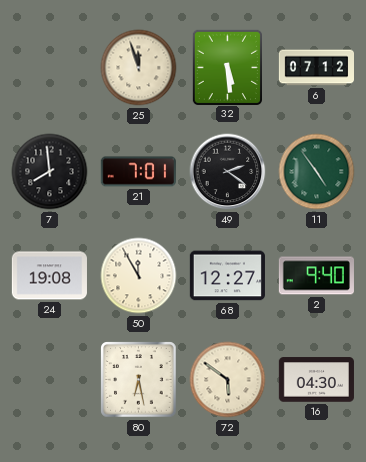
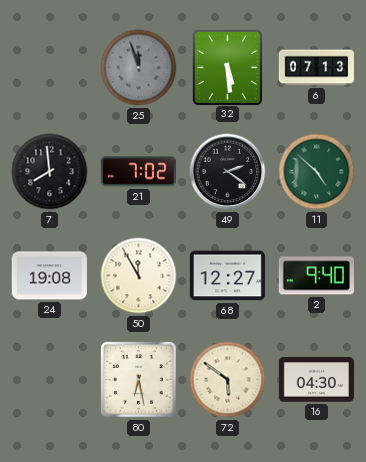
25 dial: cream -> grey (139, 68)
6: 07:12 -> 07:13 (316, 68)
21: 7:01 -> 7:02 (138, 172)
11: 4:54 -> 4:52 (317, 172)
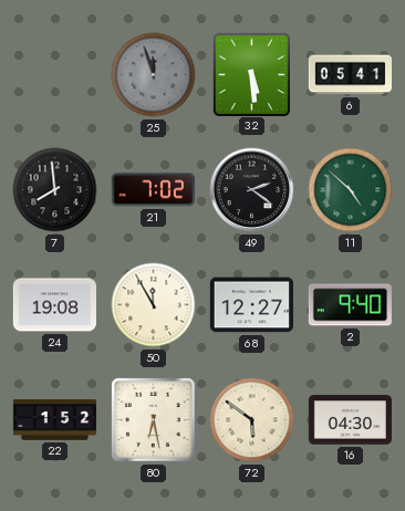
6: 07:13 -> 05:41 (350, 75)
22: none -> 1:52 (54, 420)
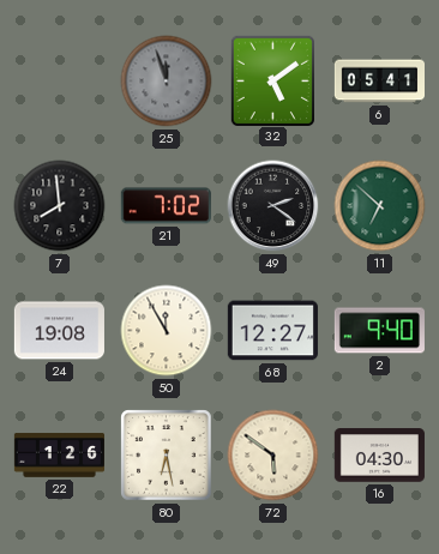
32: 5:29 -> 5:09 (272, 80)
11: 4:52 -> 6:52 (380, 206)
22: 1:52 -> 1:26 (59, 456)
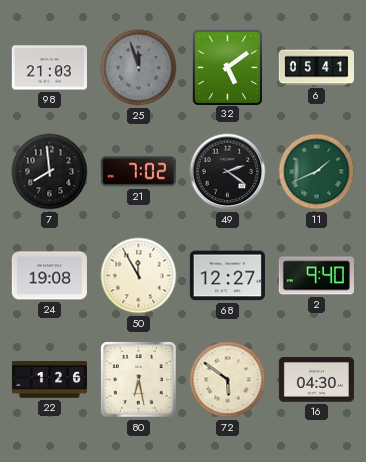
98: none -> 21:03 (49, 68)
11: 6:52 -> 1:41 (317, 172)
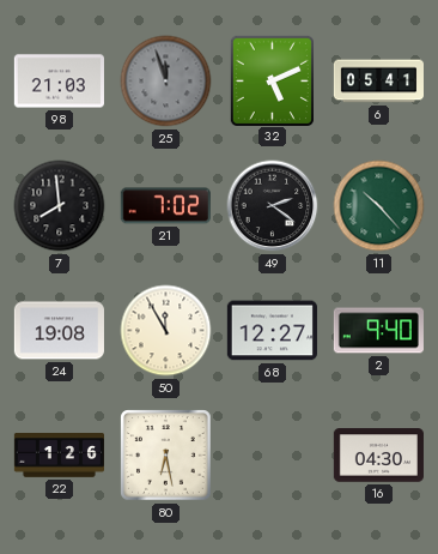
32: 5:09 -> 5:11 (272, 80)
11: 1:41 -> 10:23 (379, 206)
72: 5:51 -> none (228, 380)
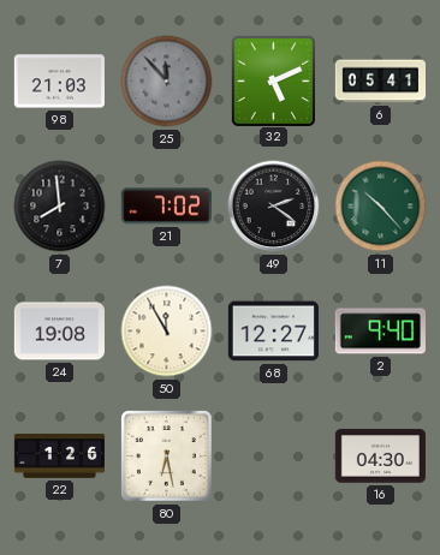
25: 11:57 -> 11:53 (167, 82)
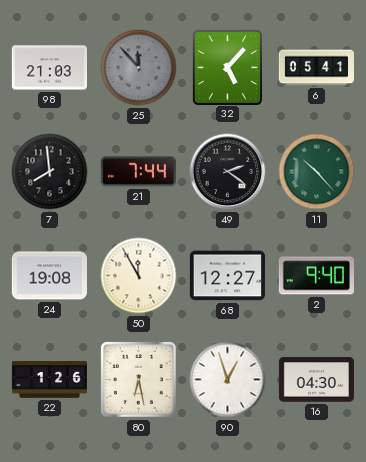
32: 5:11 -> 5:07 (227, 67)
21: 7:02 -> 7:44 (138, 172)
90: none -> 12:57 (228, 380)
